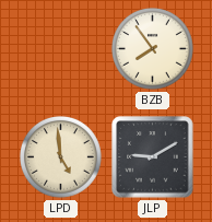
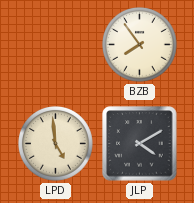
JLP: 9:10 -> 4:10 (140, 144)
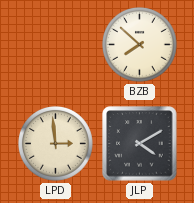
BZB: 7:54 -> 7:52 (140, 45)
LPD: 4:59 -> 2:59 (56, 144)
